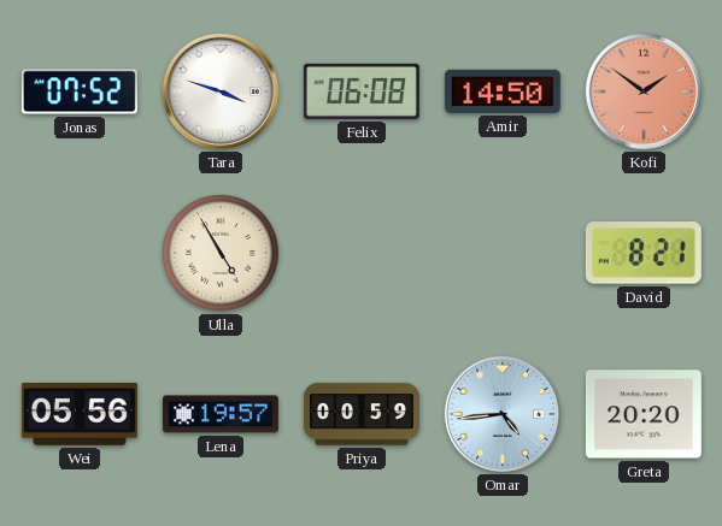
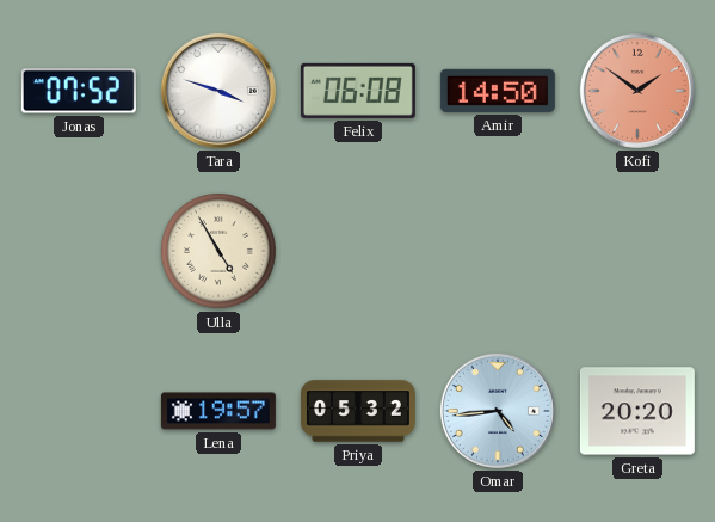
David: 8:21 -> none (644, 253)
Wei: 05:56 -> none (80, 415)
Priya: 00:59 -> 05:32 (358, 411)
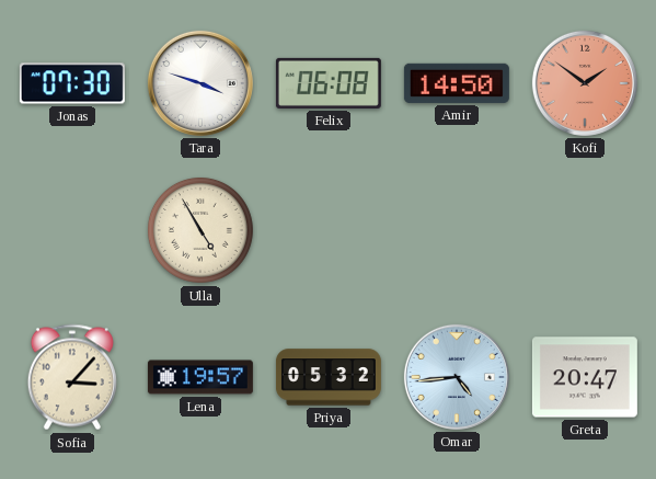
Jonas: 07:52 -> 07:30 (72, 83)
Sofia: none -> 3:07 (72, 377)
Greta: 20:20 -> 20:47 (585, 377)
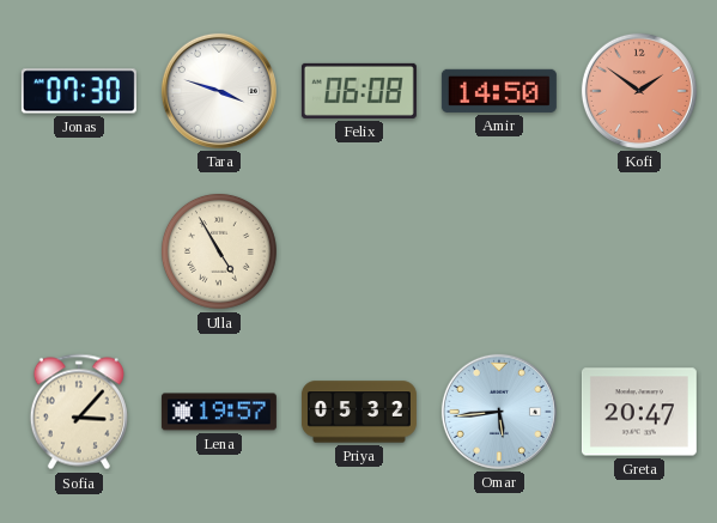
Omar: 4:44 -> 5:44 (499, 412)
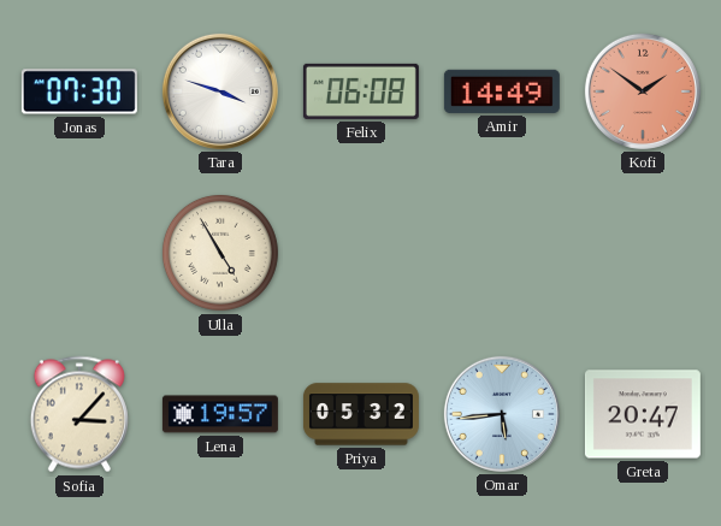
Amir: 14:50 -> 14:49 (502, 91)
